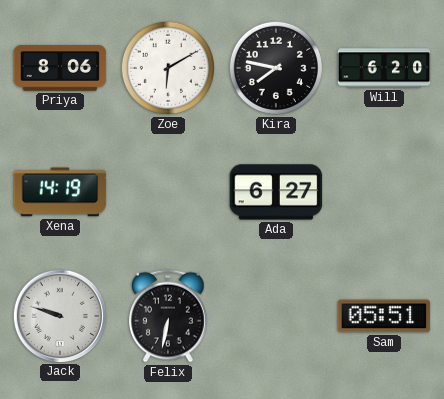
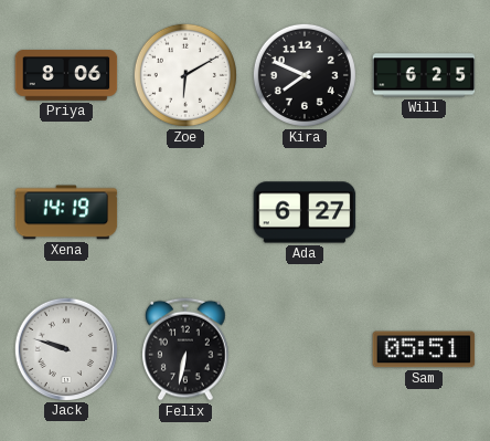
Kira: 7:47 -> 7:49 (305, 75)
Will: 6:20 -> 6:25 (424, 75)
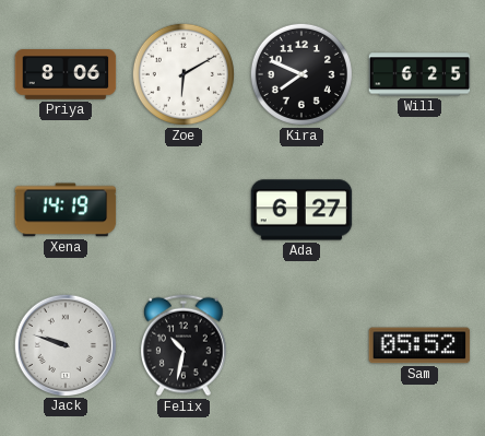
Felix: 6:32 -> 10:32 (185, 345)
Sam: 05:51 -> 05:52 (419, 345)
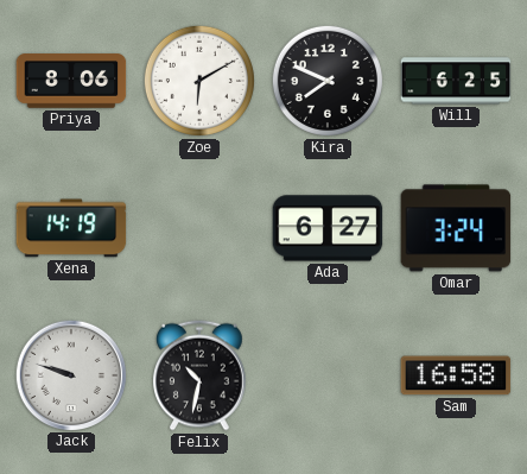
Omar: none -> 3:24 (456, 228)
Sam: 05:52 -> 16:58 (456, 375)
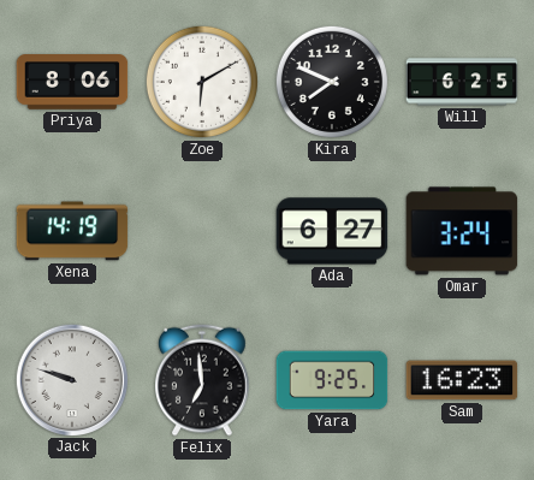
Felix: 10:32 -> 6:59 (203, 380)
Yara: none -> 9:25 (332, 380)
Sam: 16:58 -> 16:23 (462, 380)
